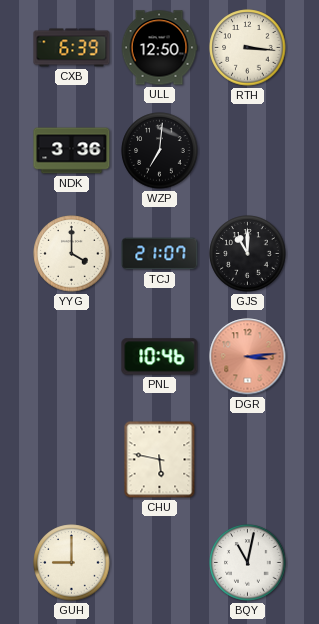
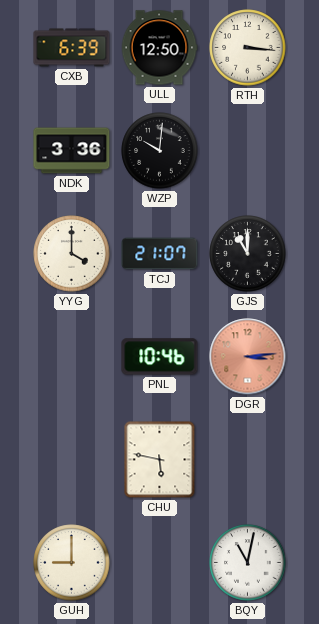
WZP: 7:01 -> 10:01 (160, 151)
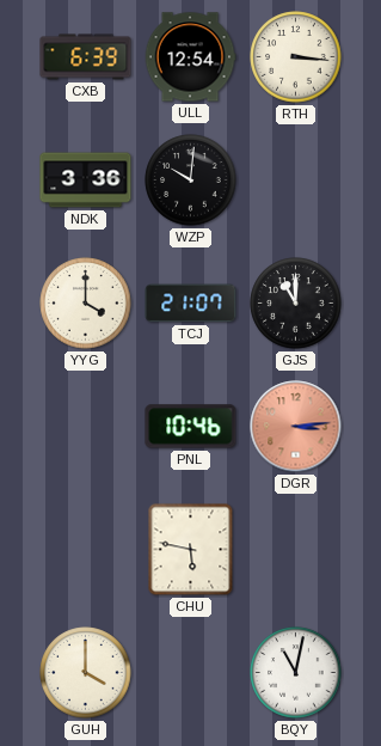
ULL: 12:50 -> 12:54 (190, 57)
GUH: 9:00 -> 4:00 (86, 673)
